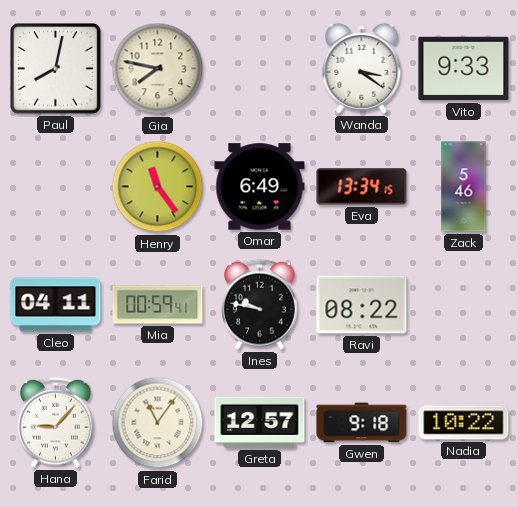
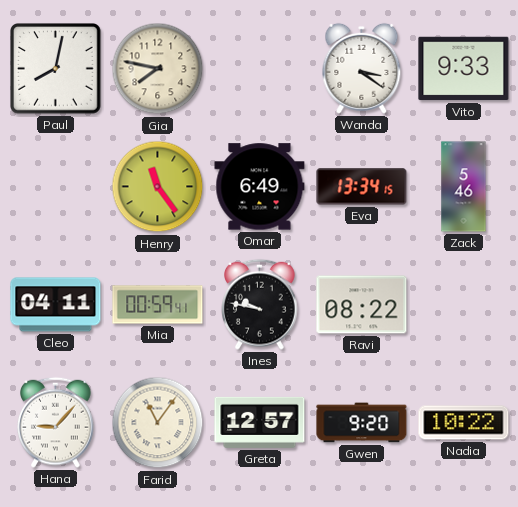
Gwen: 9:18 -> 9:20 (362, 423)
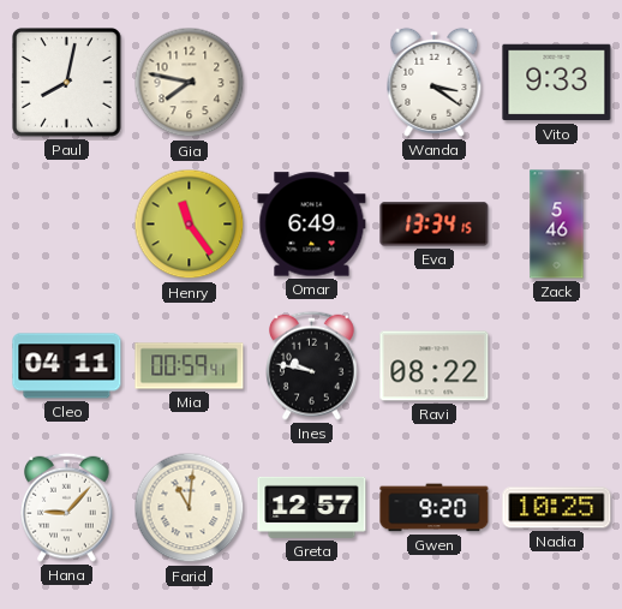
Farid: 11:06 -> 11:01 (190, 508)
Nadia: 10:22 -> 10:25 (557, 508)
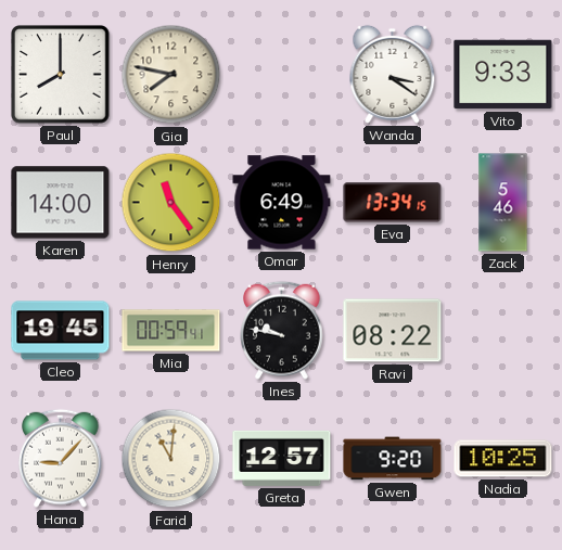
Paul: 8:02 -> 8:00 (61, 75)
Karen: none -> 14:00 (61, 203)
Cleo: 04:11 -> 19:45 (61, 331)
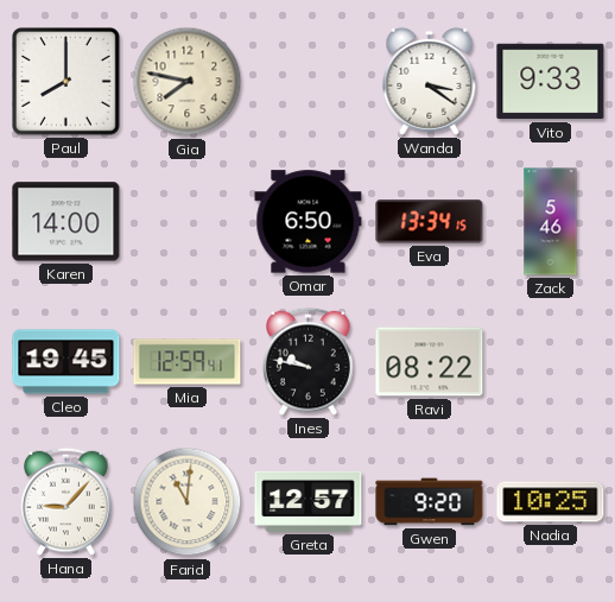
Henry: 11:24 -> none (171, 203)
Omar: 6:49 -> 6:50 (309, 222)
Mia: 00:59 -> 12:59 (188, 362)
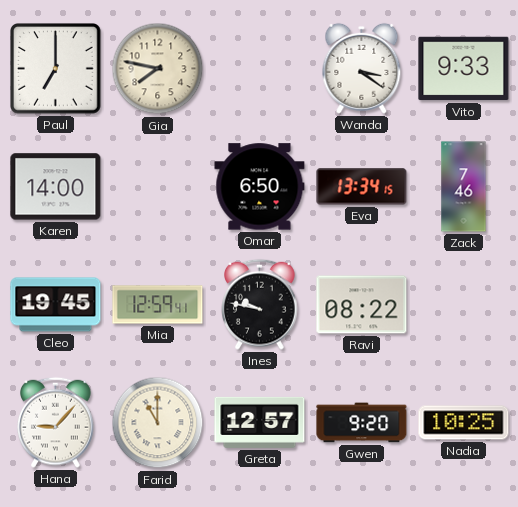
Paul: 8:00 -> 7:00 (56, 69)
Zack: 5:46 -> 7:46 (464, 187)
Farid: 11:01 -> 11:00 (158, 423)
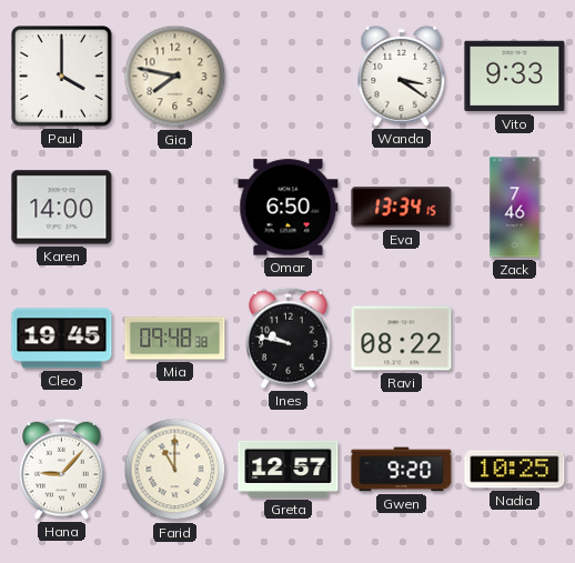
Paul: 7:00 -> 4:00 (62, 77)
Mia: 12:59 -> 09:48 (175, 339)
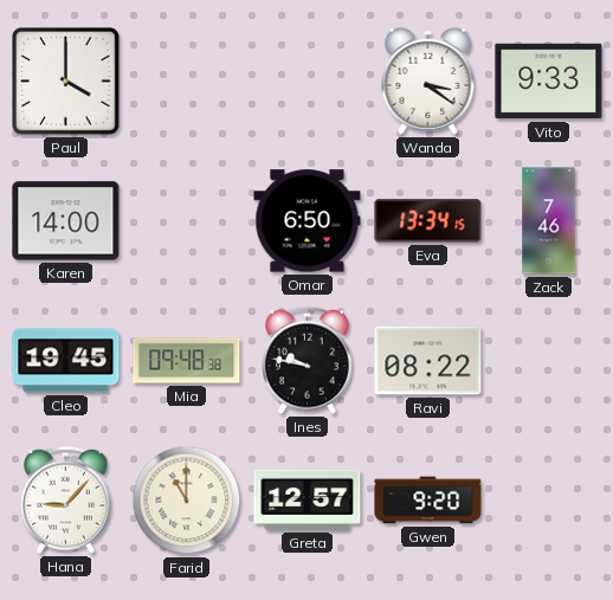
Gia: 7:47 -> none (175, 77)
Nadia: 10:25 -> none (515, 470)
